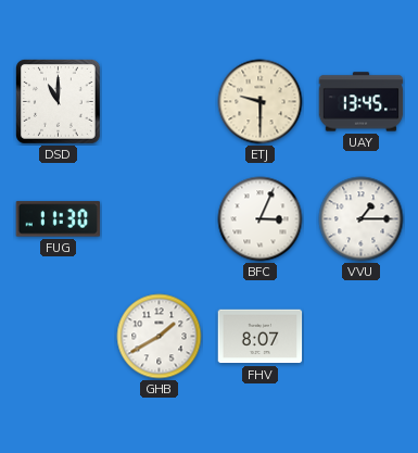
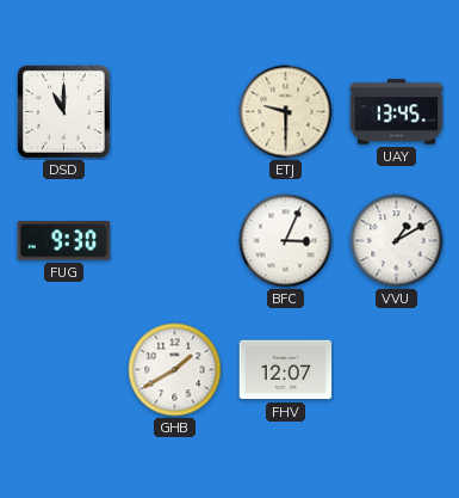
FUG: 11:30 -> 9:30 (64, 241)
VVU: 1:15 -> 1:10 (397, 241)
FHV: 8:07 -> 12:07 (286, 370)
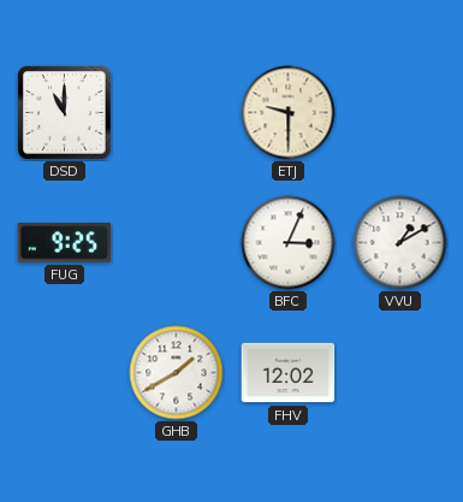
UAY: 13:45 -> none (397, 112)
FUG: 9:30 -> 9:25 (65, 243)
FHV: 12:07 -> 12:02 (289, 373)
